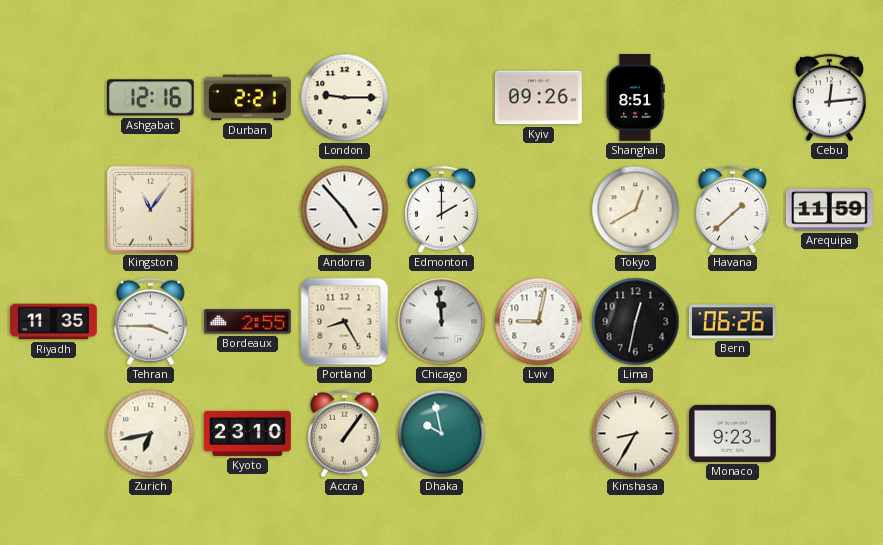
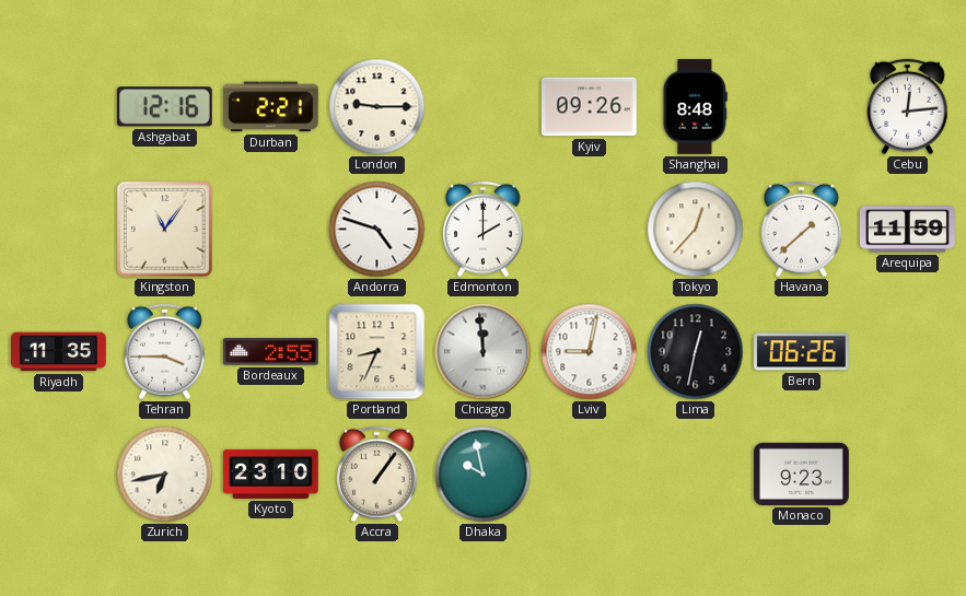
Shanghai: 8:51 -> 8:48 (695, 107)
Andorra: 4:53 -> 4:48 (377, 230)
Tokyo: 12:40 -> 12:37 (696, 230)
Portland: 8:25 -> 8:34 (377, 352)
Kinshasa: 8:35 -> none (636, 434)
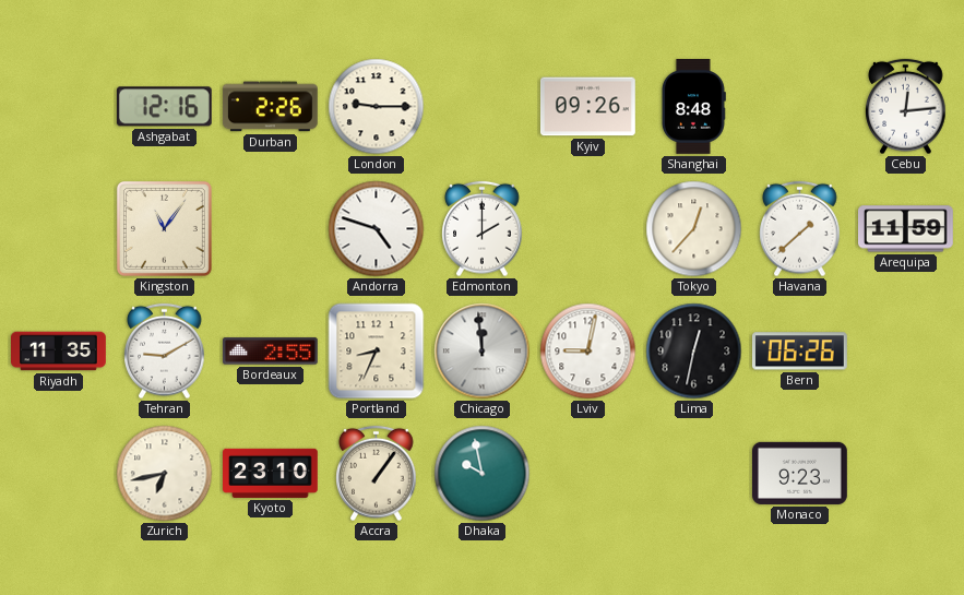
Durban: 2:21 -> 2:26 (270, 107)
Tehran: 3:45 -> 9:10 (165, 352)
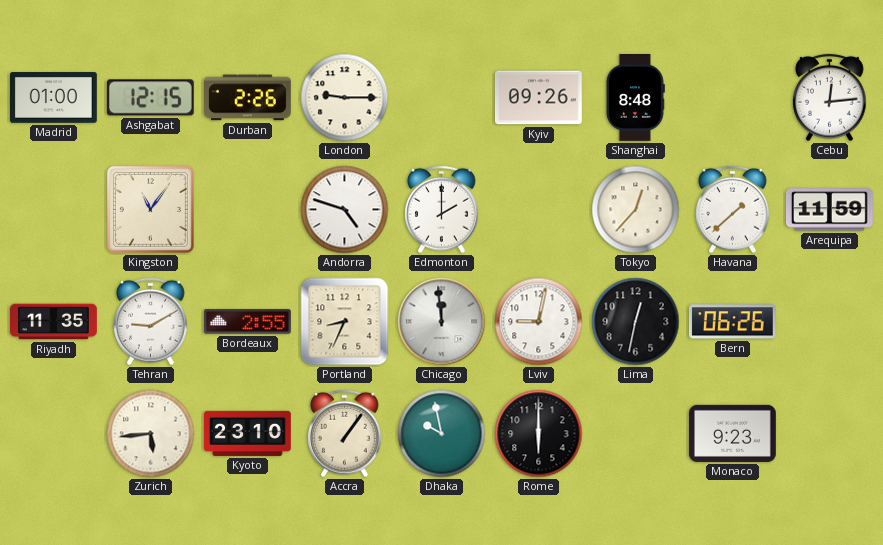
Madrid: none -> 01:00 (54, 98)
Ashgabat: 12:16 -> 12:15 (150, 98)
Zurich: 6:43 -> 5:44 (151, 434)
Rome: none -> 6:00 (539, 434)
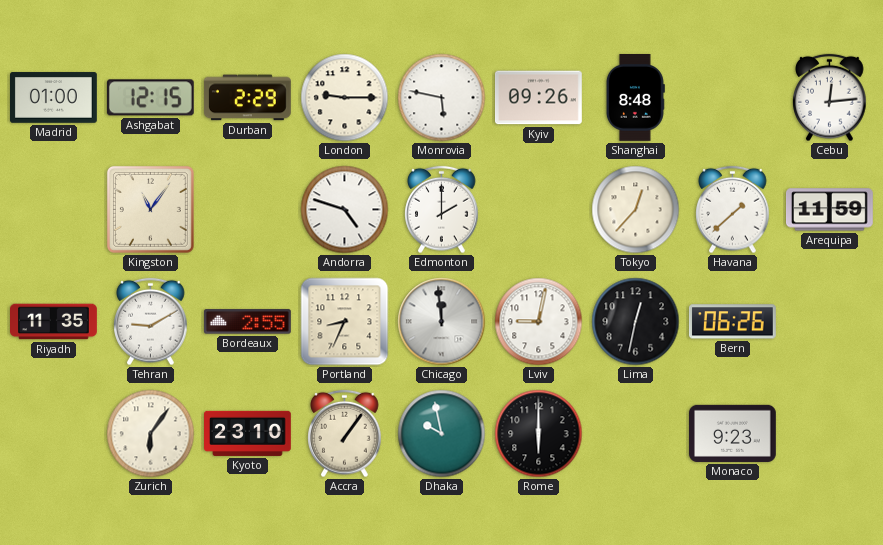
Durban: 2:26 -> 2:29 (247, 98)
Monrovia: none -> 5:47 (442, 98)
Zurich: 5:44 -> 6:06 (151, 434)
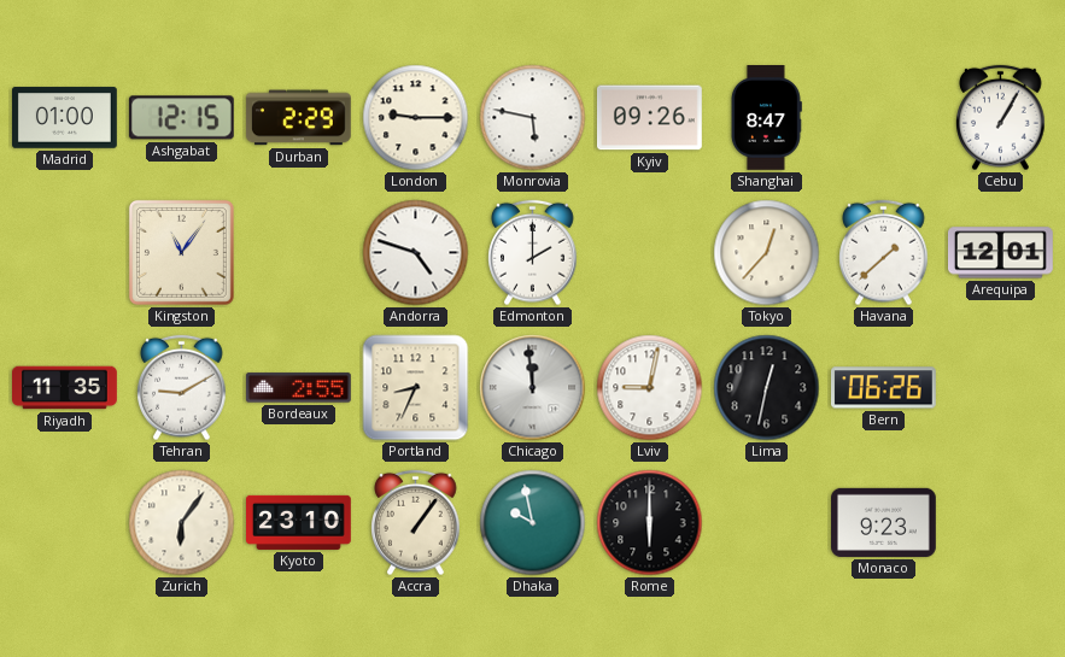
Shanghai: 8:48 -> 8:47 (766, 118)
Cebu: 12:14 -> 1:05 (1001, 118)
Arequipa: 11:59 -> 12:01 (1001, 253)
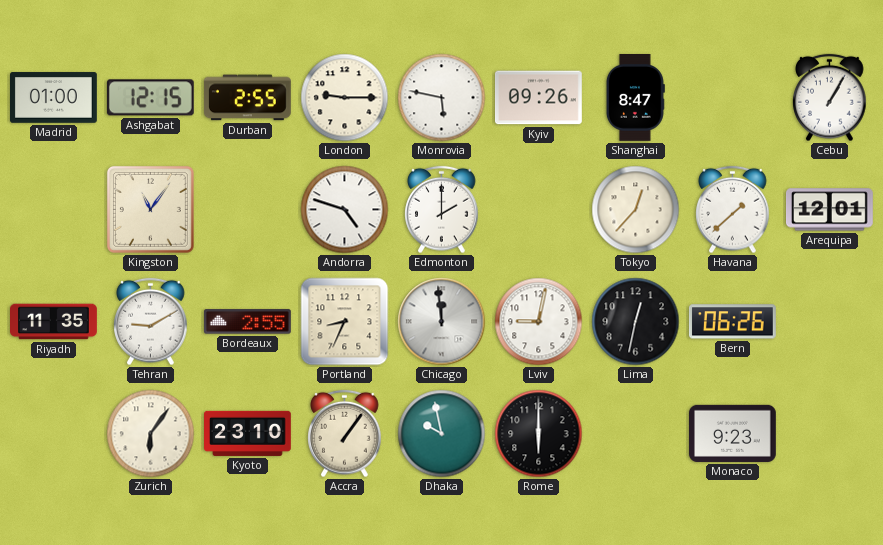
Durban: 2:29 -> 2:55 (247, 98)
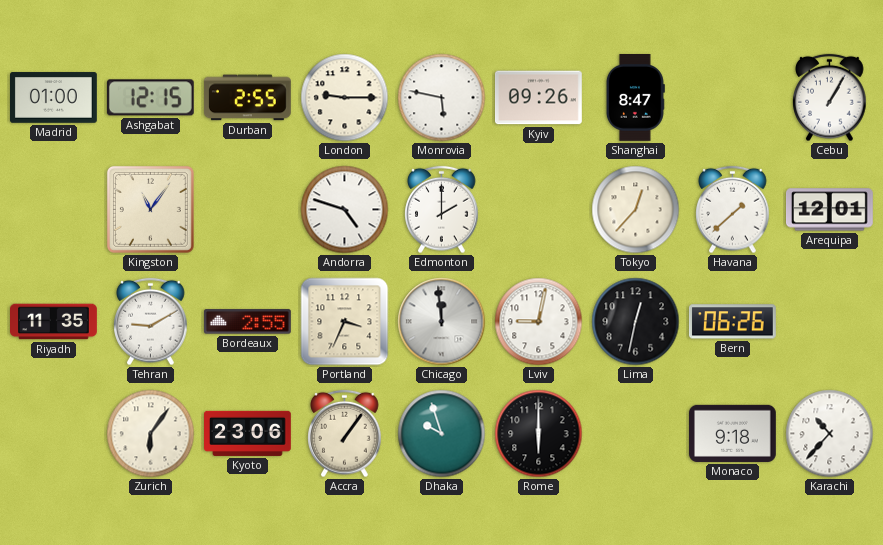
Portland: 8:34 -> 3:34 (345, 322)
Kyoto: 23:10 -> 23:06 (248, 433)
Dhaka: 9:58 -> 9:57 (442, 434)
Monaco: 9:23 -> 9:18 (733, 433)
Karachi: none -> 10:37 (830, 434)
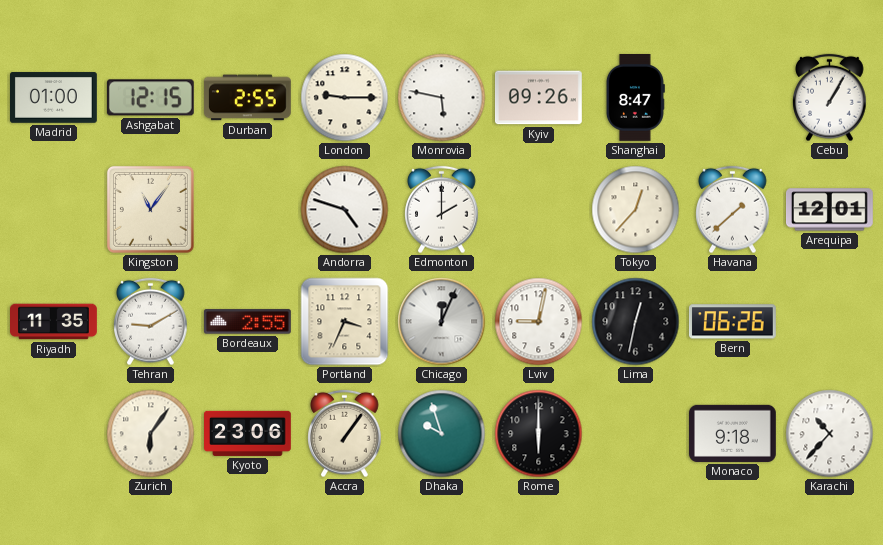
Chicago: 11:59 -> 12:04 (442, 322)
